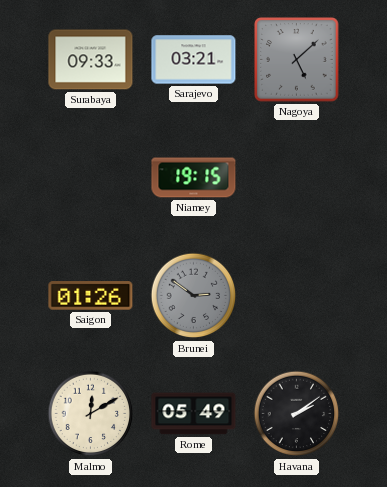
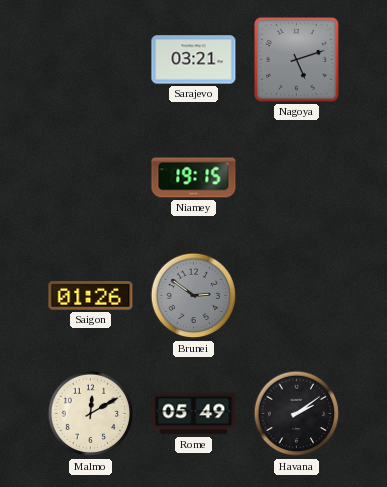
Surabaya: 09:33 -> none (91, 60)
Nagoya: 5:08 -> 5:12 (297, 60)
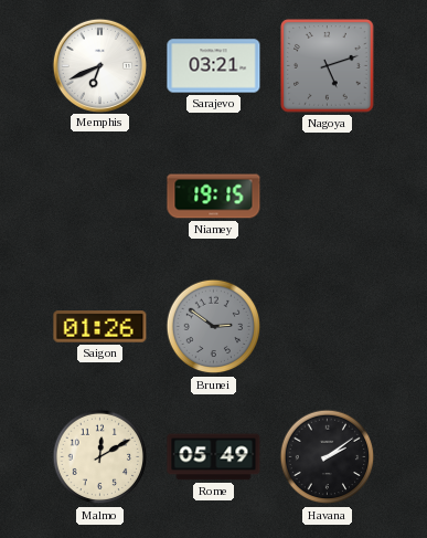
Memphis: none -> 6:41 (99, 65)
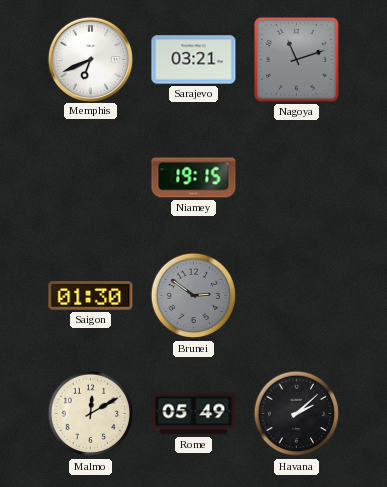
Nagoya: 5:12 -> 11:12 (297, 60)
Saigon: 01:26 -> 01:30 (91, 296)
Havana: 2:09 -> 2:08 (297, 414)
